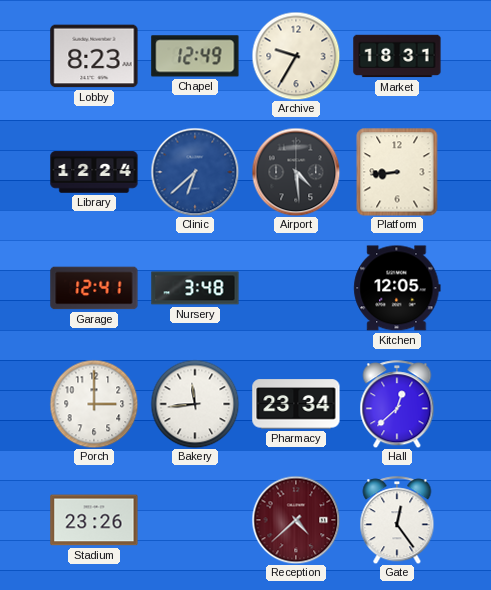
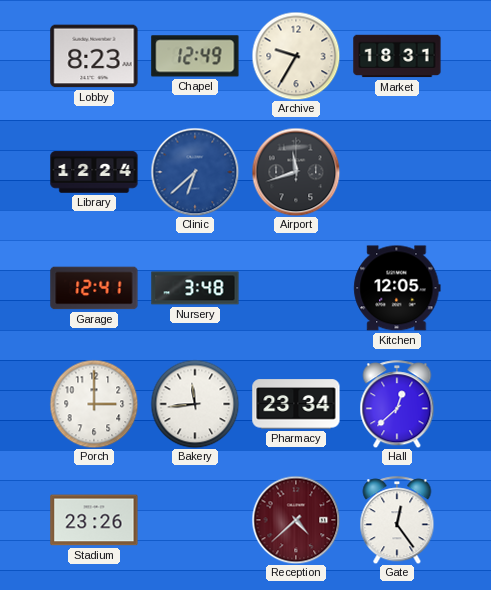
Airport: 4:29 -> 11:42 (296, 172)
Platform: 8:44 -> none (397, 172)
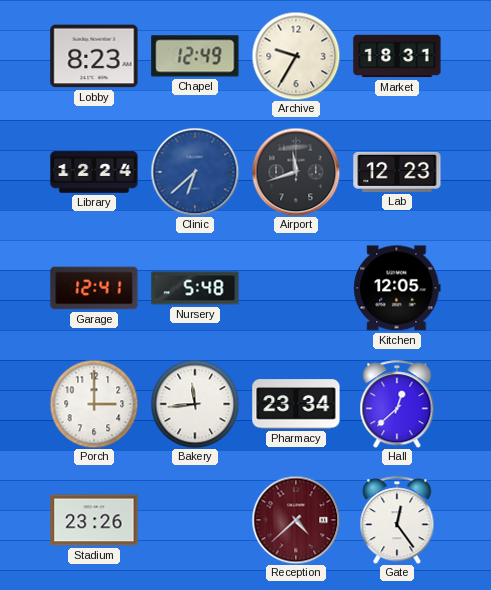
Lab: none -> 12:23 (397, 172)
Nursery: 3:48 -> 5:48 (195, 288)
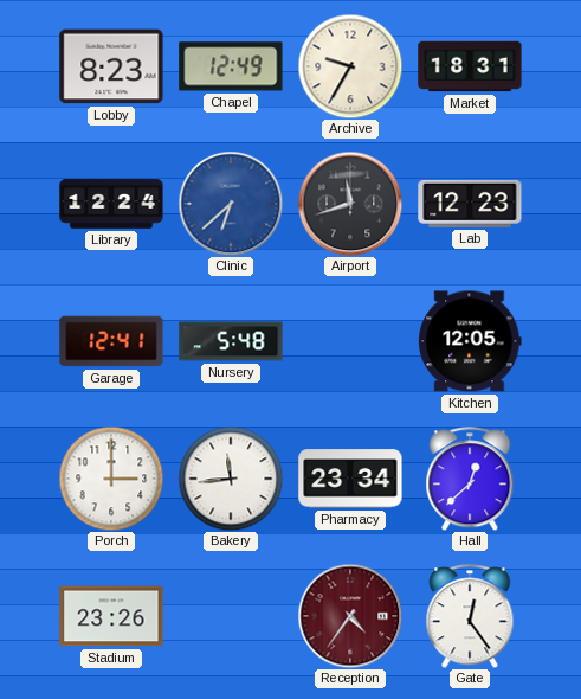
Reception: 4:38 -> 4:36 (350, 616)
